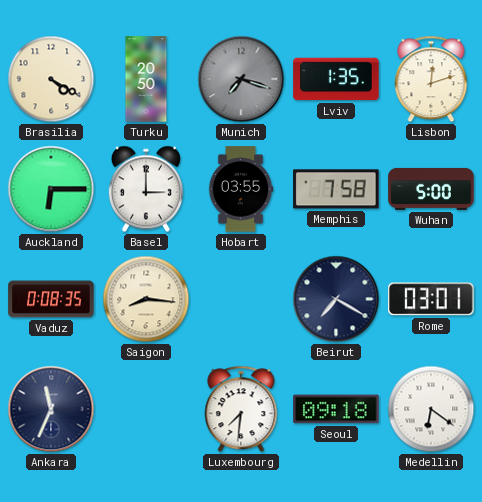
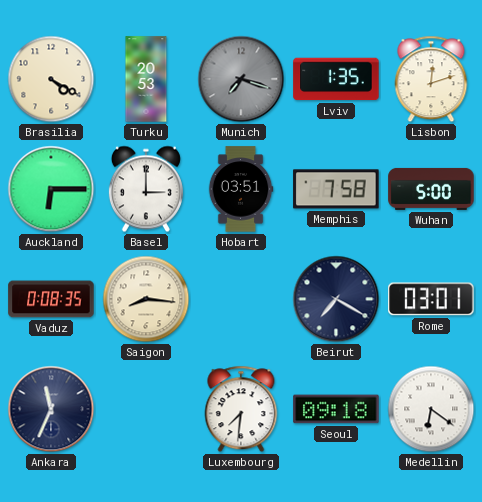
Turku: 20:50 -> 20:53 (146, 79)
Hobart: 03:55 -> 03:51 (241, 189)
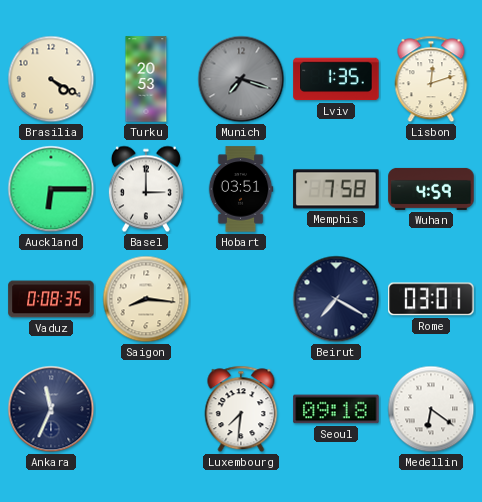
Wuhan: 5:00 -> 4:59 (431, 189)
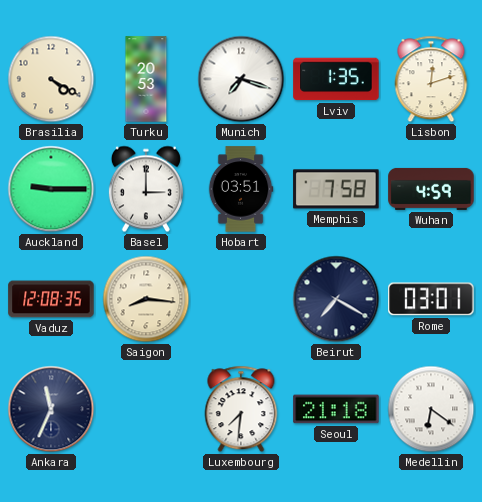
Munich dial: grey -> white (241, 79)
Auckland: 6:15 -> 9:15 (51, 189)
Vaduz: 0:08 -> 12:08 (51, 299)
Seoul: 09:18 -> 21:18 (336, 409)
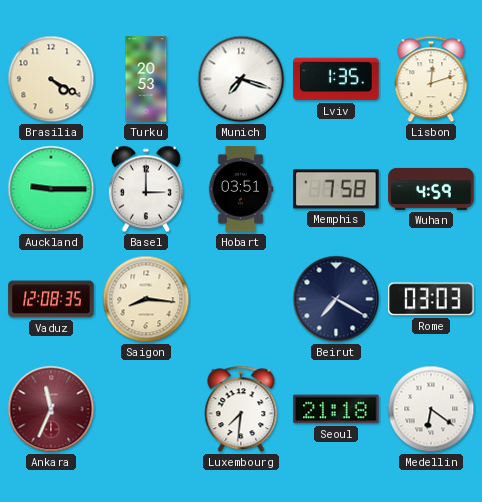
Rome: 03:01 -> 03:03 (431, 299)
Ankara dial: navy -> burgundy (51, 409)
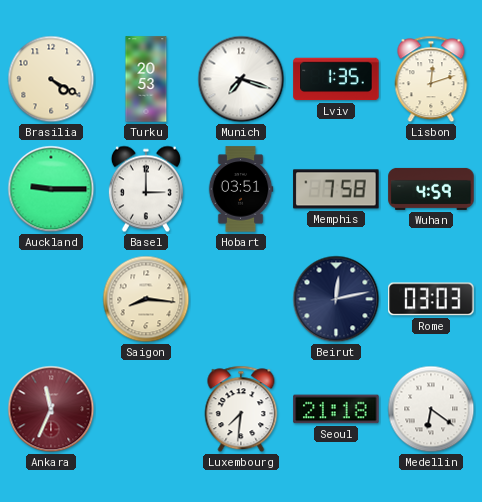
Vaduz: 12:08 -> none (51, 299)
Beirut: 7:20 -> 12:13 (336, 299)
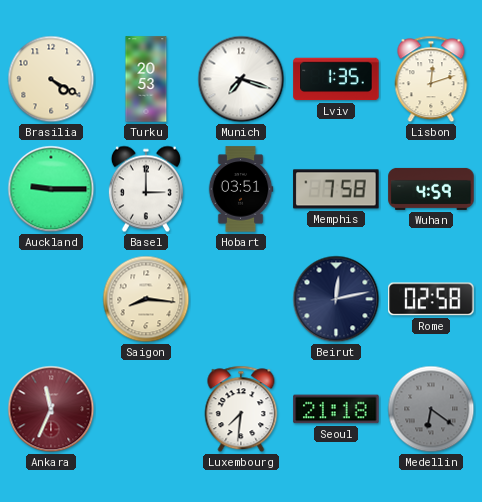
Rome: 03:03 -> 02:58 (431, 299)
Medellin dial: white -> grey (431, 409)
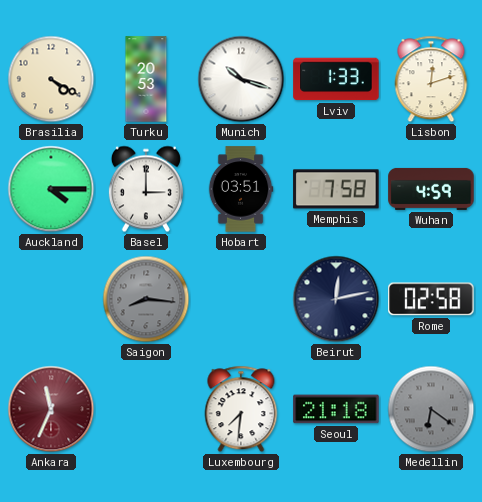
Munich: 7:18 -> 10:18 (241, 79)
Lviv: 1:35 -> 1:33 (336, 79)
Auckland: 9:15 -> 4:15 (51, 189)
Saigon dial: cream -> grey (146, 299)
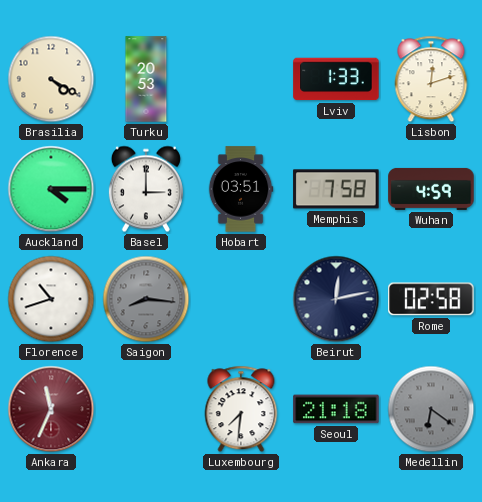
Munich: 10:18 -> none (241, 79)
Florence: none -> 10:42 (51, 299)
